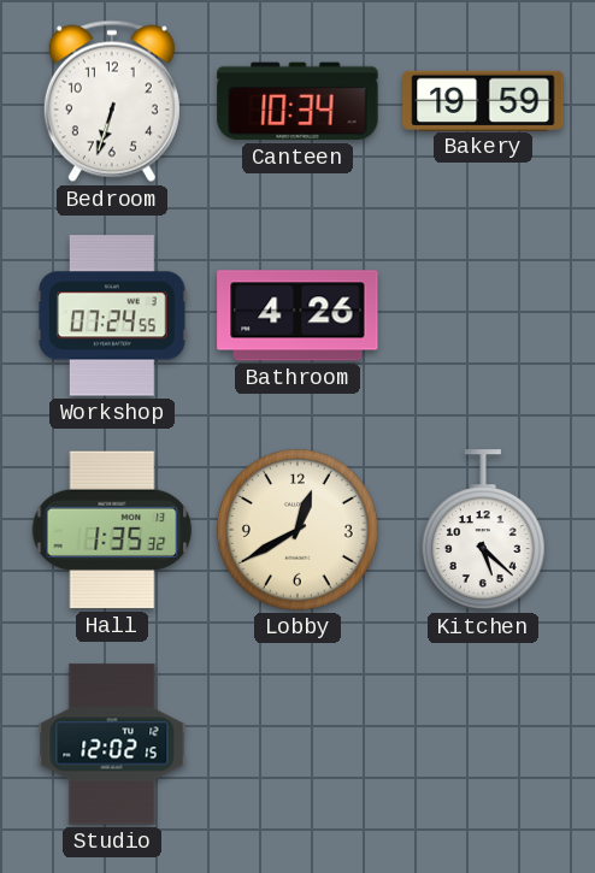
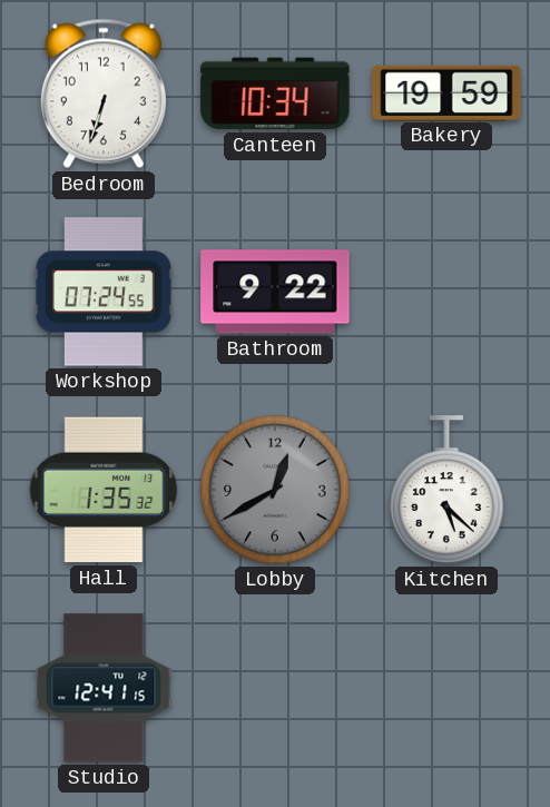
Bathroom: 4:26 -> 9:22 (275, 292)
Lobby dial: cream -> grey (275, 490)
Studio: 12:02 -> 12:41 (104, 688)
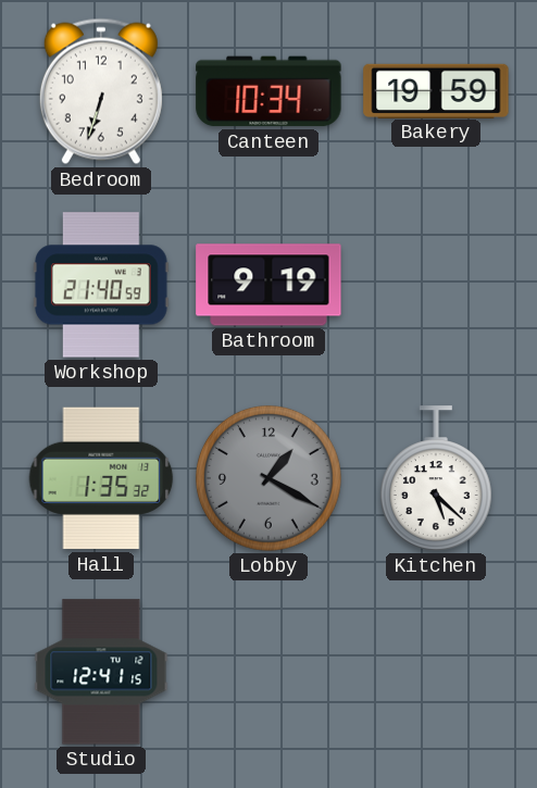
Workshop: 07:24 -> 21:40 (101, 285)
Bathroom: 9:22 -> 9:19 (268, 285)
Lobby: 12:40 -> 1:20 (268, 478)
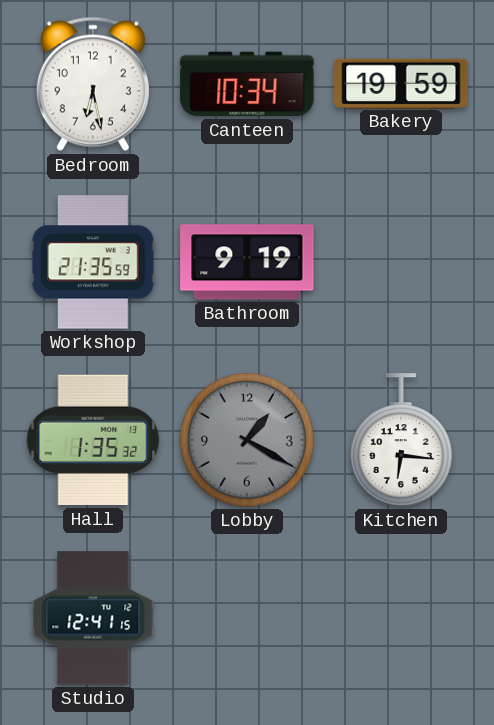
Bedroom: 6:33 -> 6:28 (93, 84)
Workshop: 21:40 -> 21:35 (93, 262)
Kitchen: 5:22 -> 6:16 (401, 440)
